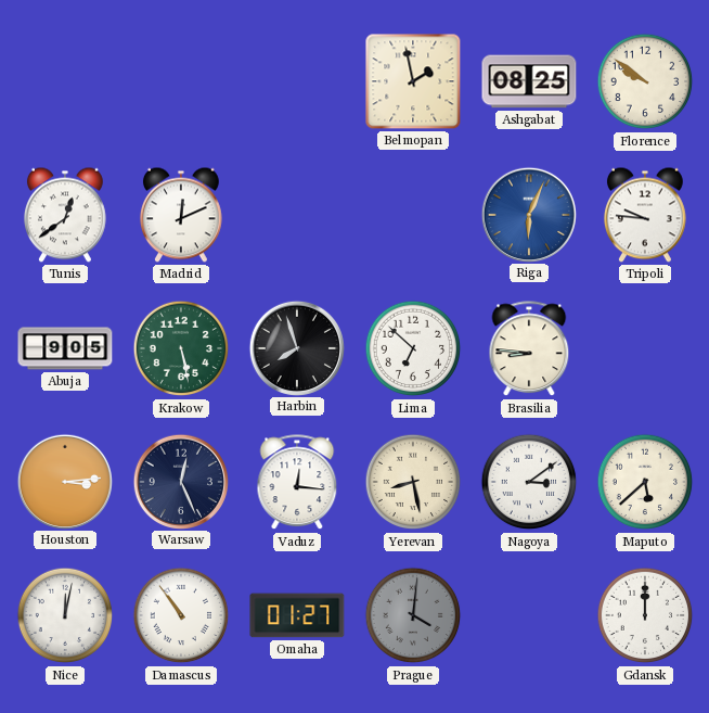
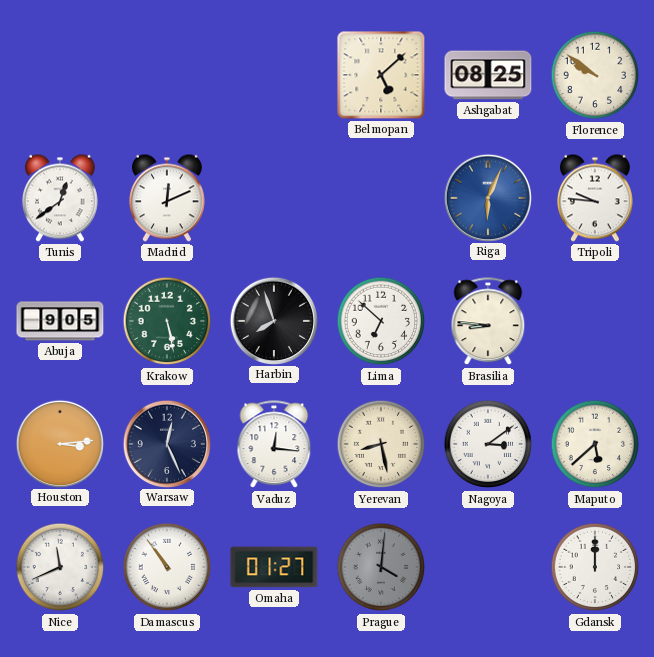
Belmopan: 1:58 -> 5:08 (381, 75)
Nice: 12:02 -> 11:41 (60, 567)
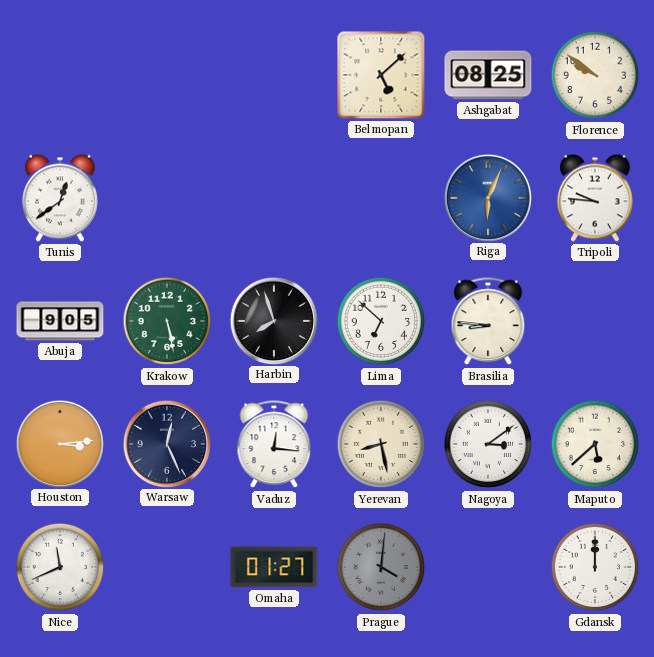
Madrid: 12:11 -> none (167, 198)
Damascus: 10:54 -> none (167, 567)
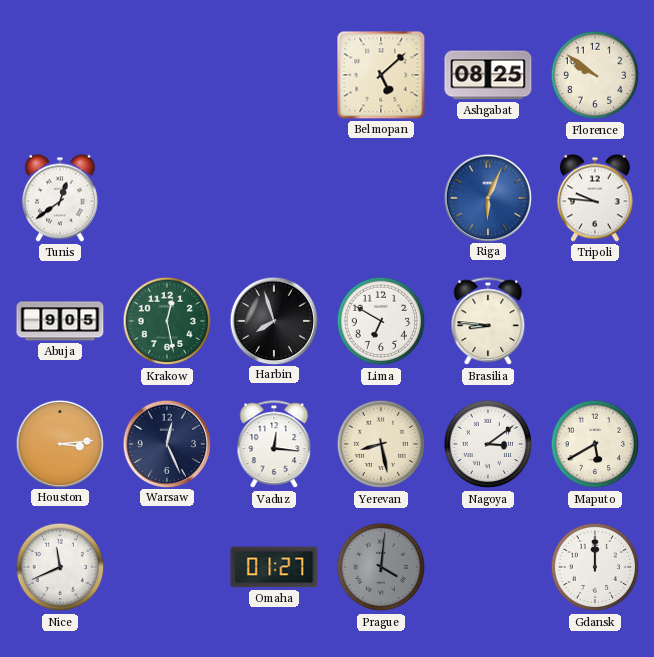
Krakow: 5:28 -> 12:28 (167, 321)
Lima: 6:52 -> 6:50 (381, 321)
Maputo: 5:38 -> 5:40 (595, 444)
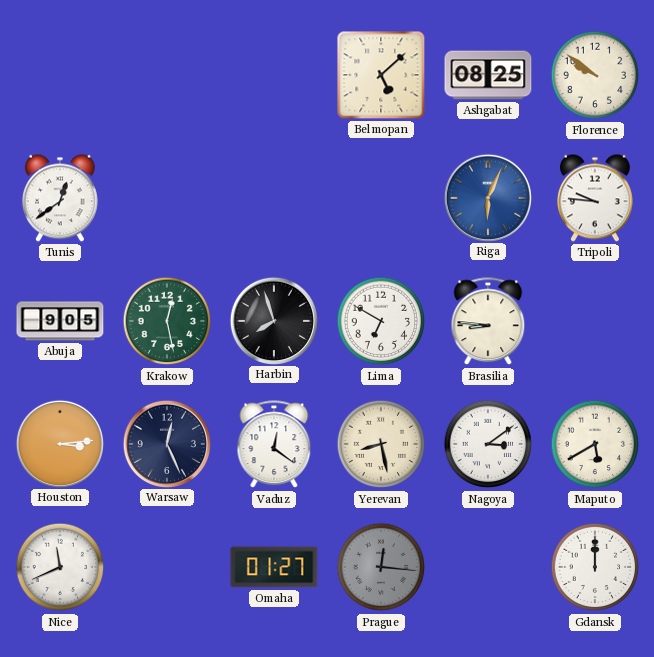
Vaduz: 12:16 -> 12:21 (274, 445)
Prague: 4:01 -> 12:16 (381, 567)
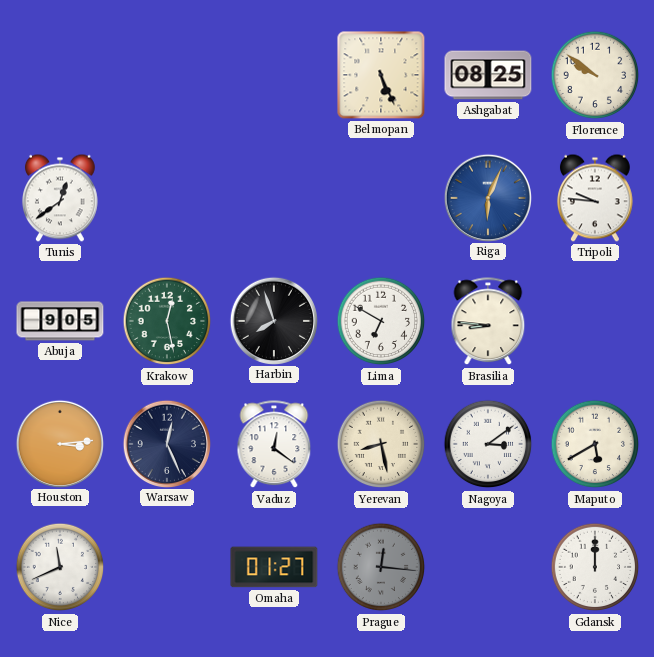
Belmopan: 5:08 -> 5:26 (381, 75)
